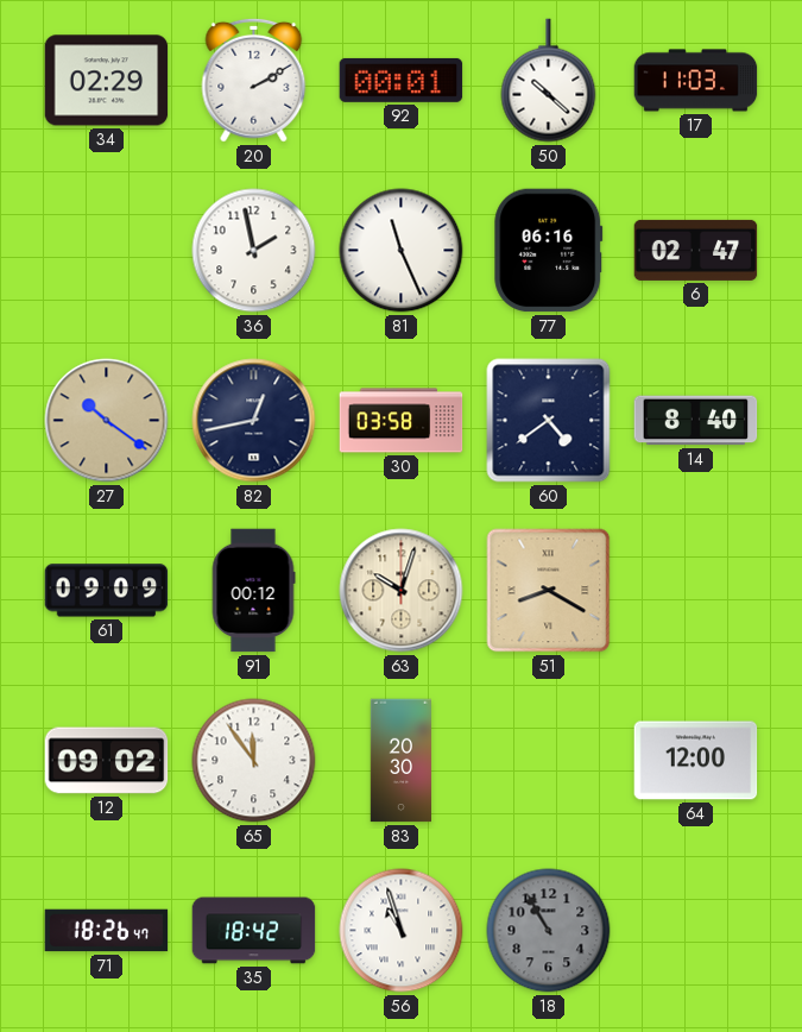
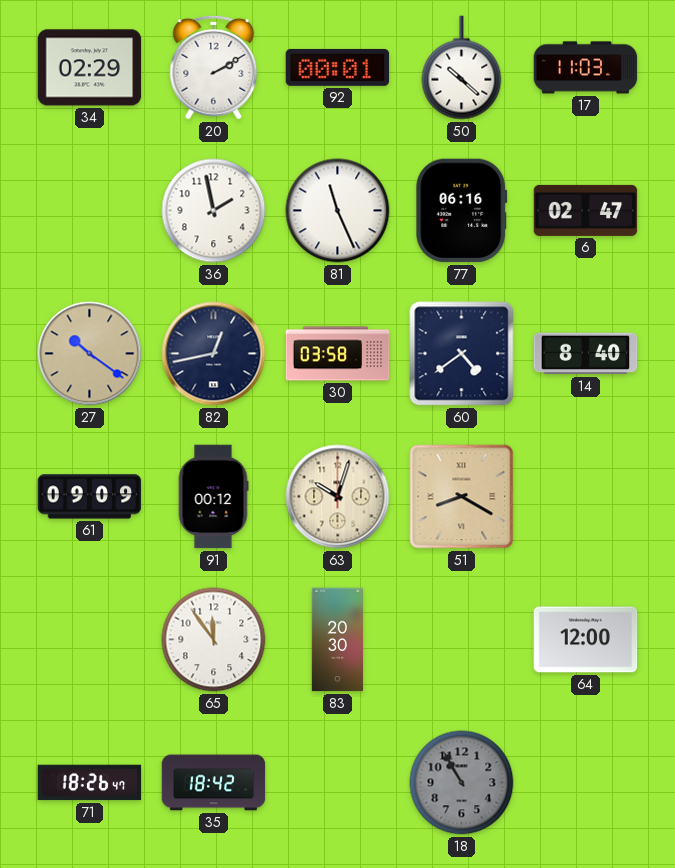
12: 09:02 -> none (107, 761)
56: 10:57 -> none (402, 931)
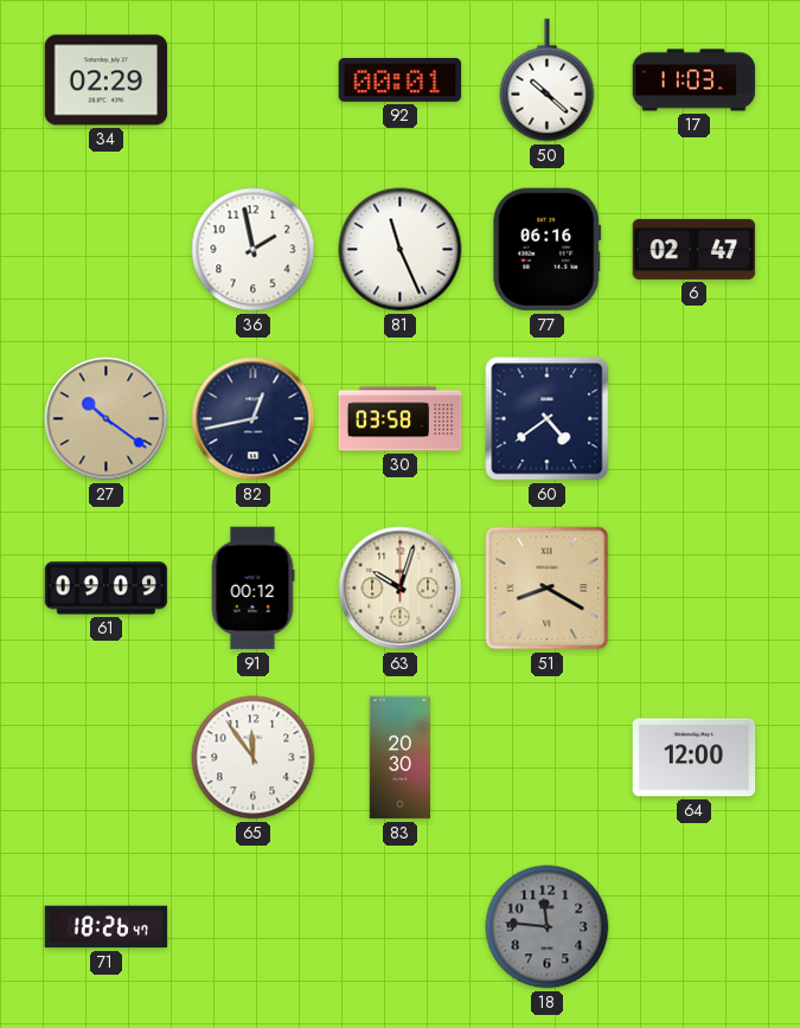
20: 2:10 -> none (214, 67)
14: 8:40 -> none (586, 354)
35: 18:42 -> none (214, 783)
18: 10:55 -> 11:46 (548, 927)
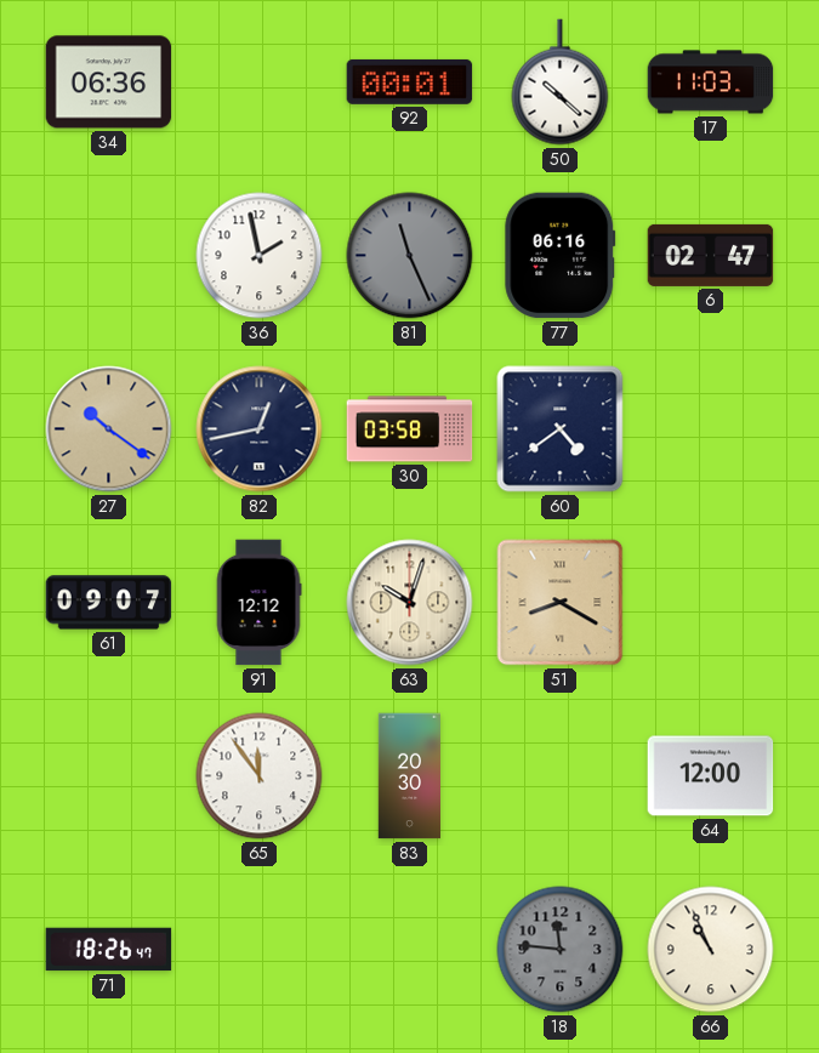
34: 02:29 -> 06:36 (109, 82)
81 dial: white -> grey (410, 256)
61: 09:09 -> 09:07 (109, 603)
91: 00:12 -> 12:12 (258, 603)
66: none -> 10:56 (711, 950)
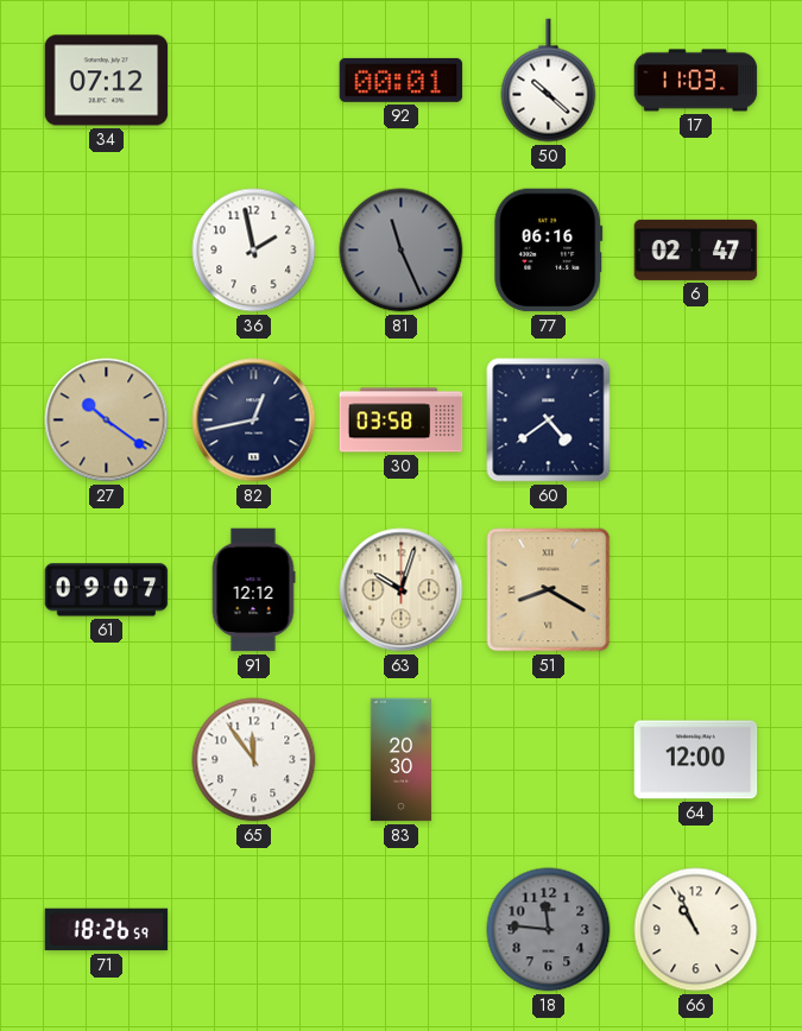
34: 06:36 -> 07:12 (107, 81)
71: 18:26:47 -> 18:26:59 (107, 930)
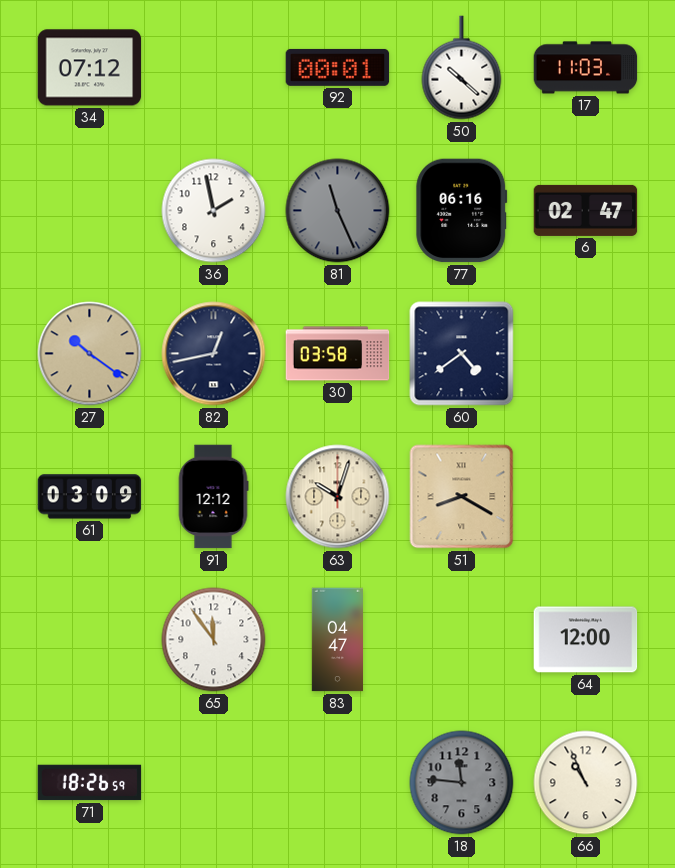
61: 09:07 -> 03:09 (90, 497)
83: 20:30 -> 04:47 (337, 640)
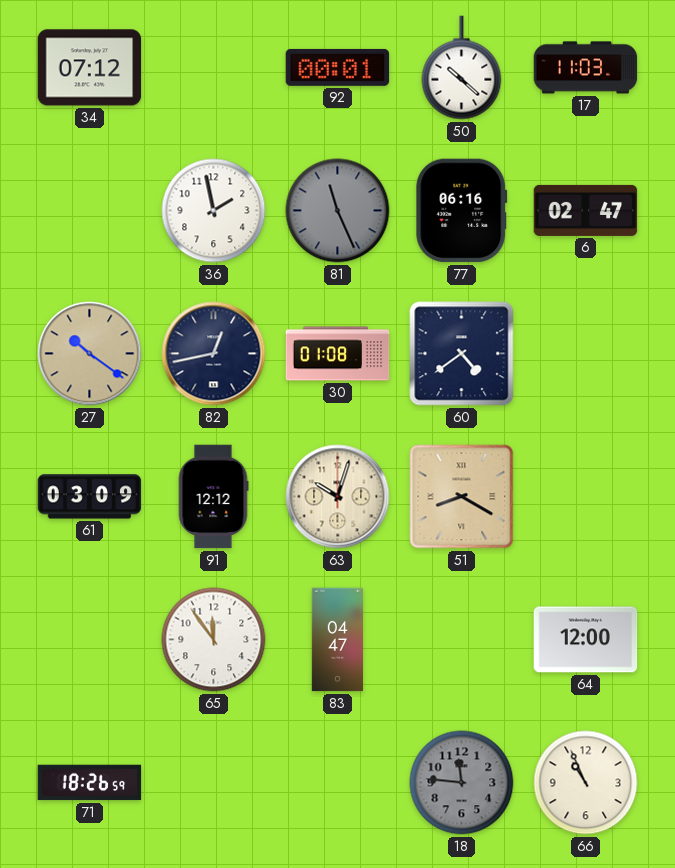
30: 03:58 -> 01:08 (338, 354)
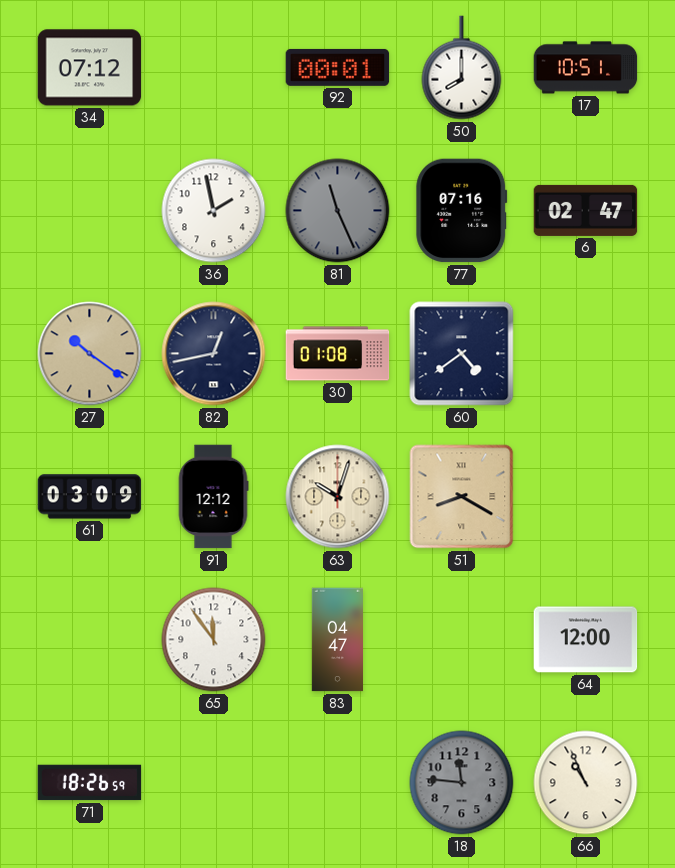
50: 10:22 -> 8:00 (462, 68)
17: 11:03 -> 10:51 (586, 68)
77: 06:16 -> 07:16 (462, 211)
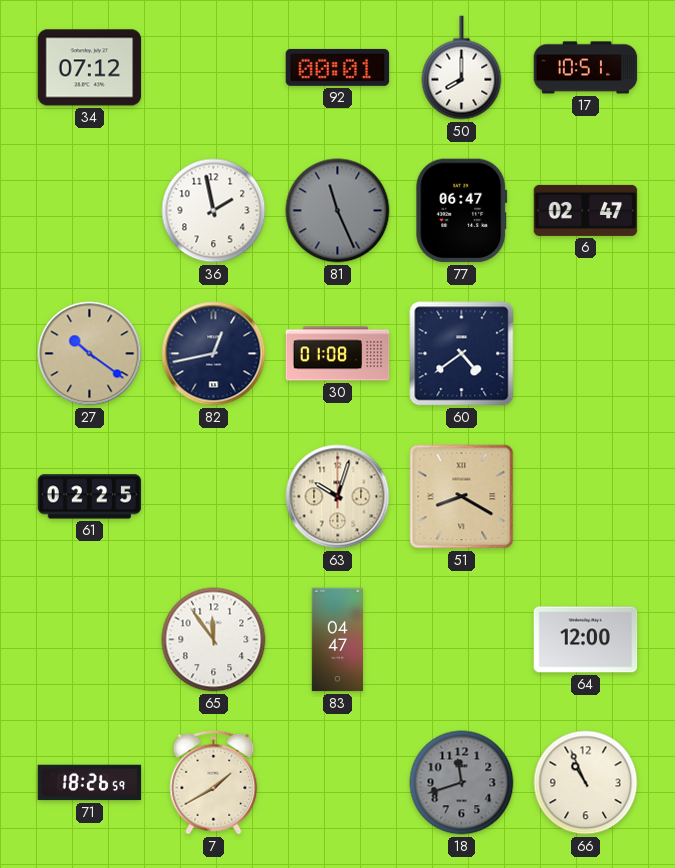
77: 07:16 -> 06:47 (462, 211)
61: 03:09 -> 02:25 (90, 497)
91: 12:12 -> none (213, 497)
7: none -> 1:40 (214, 782)
18: 11:46 -> 11:42 (462, 783)
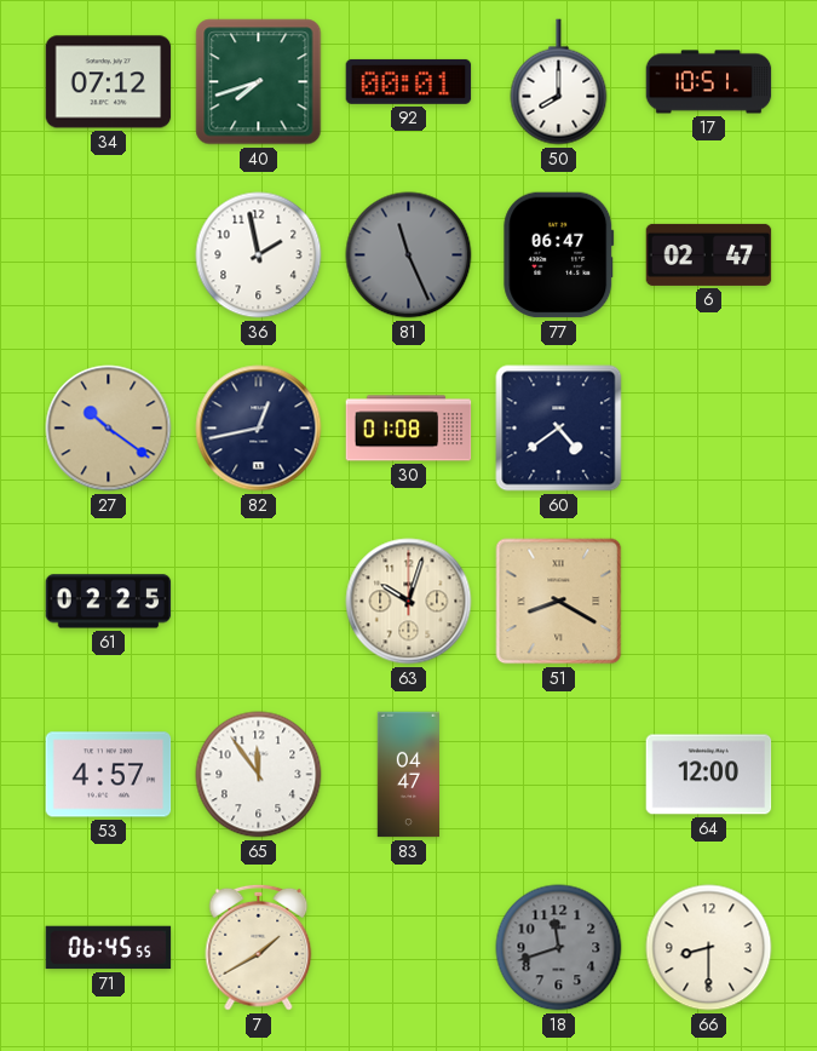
40: none -> 7:42 (259, 82)
53: none -> 4:57 (109, 775)
71: 18:26 -> 06:45 (109, 948)
66: 10:56 -> 8:30 (709, 948)
